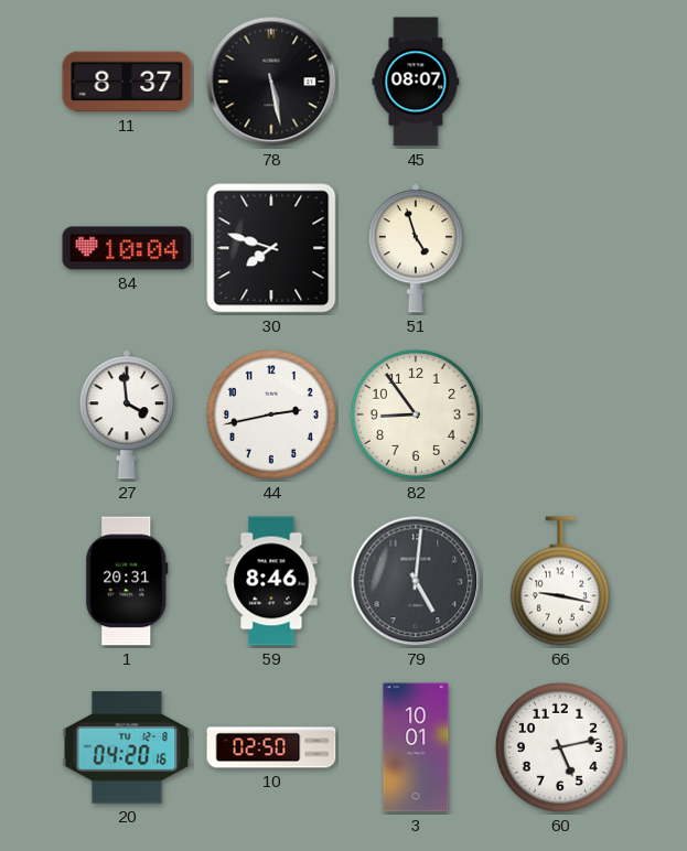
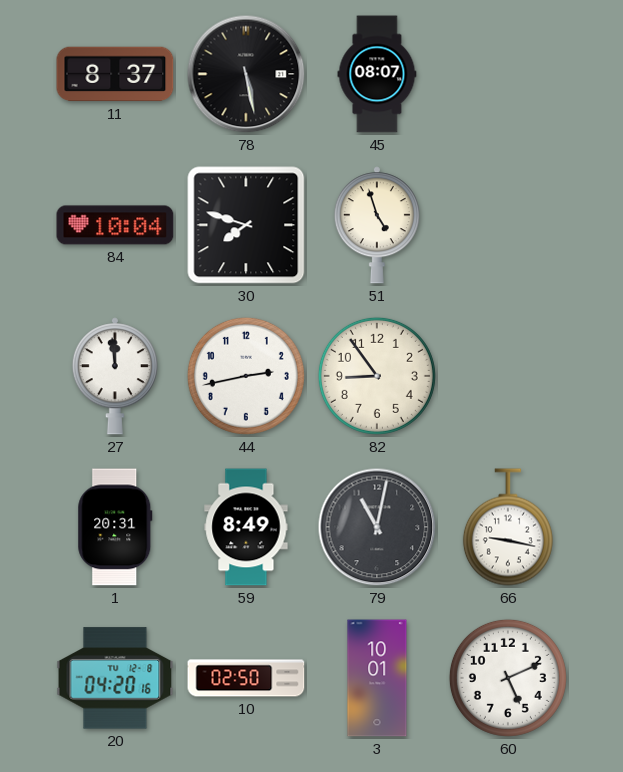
27: 3:59 -> 11:59 (115, 376)
59: 8:46 -> 8:49 (246, 527)
79: 5:01 -> 11:02 (377, 527)
60: 5:13 -> 5:11 (508, 678)
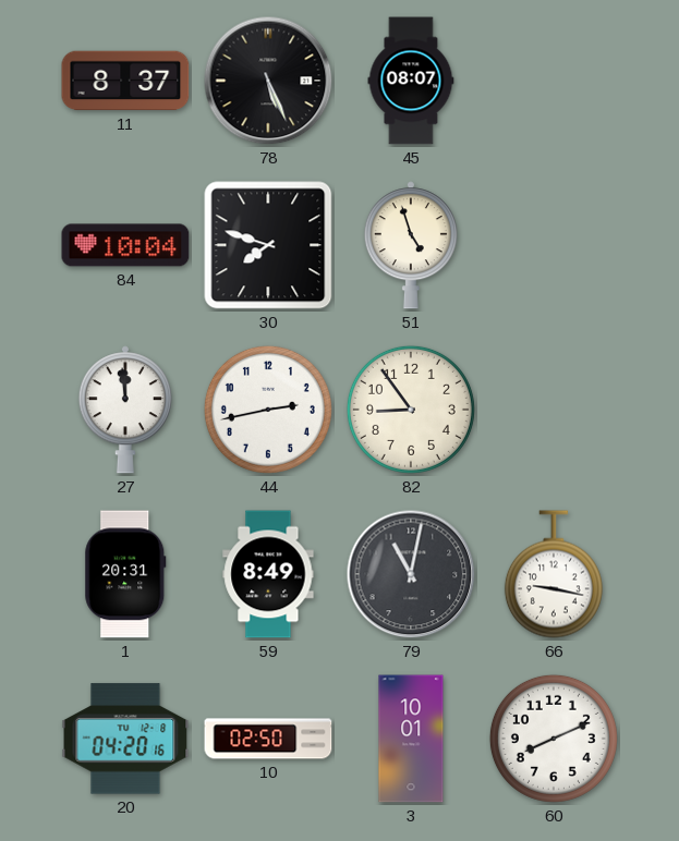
78: 5:28 -> 5:26 (268, 81)
60: 5:11 -> 8:11 (554, 739)
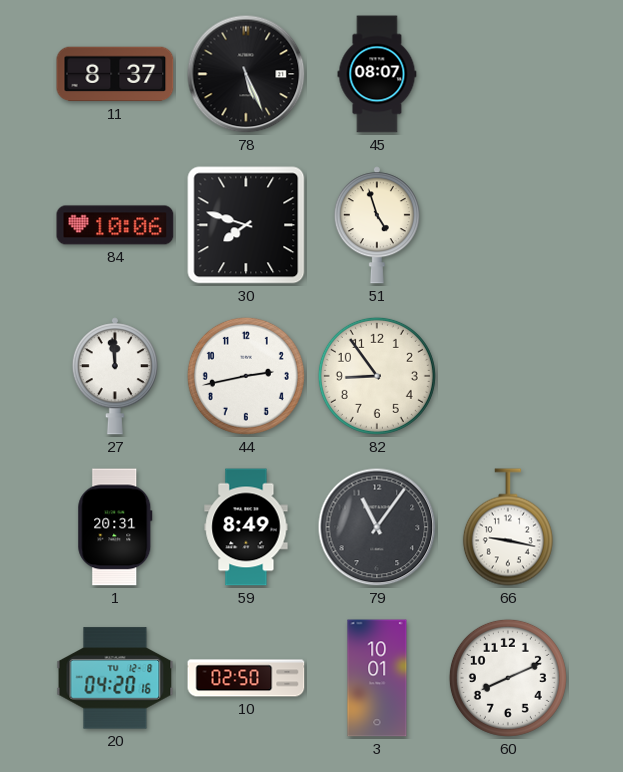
84: 10:04 -> 10:06 (115, 225)
79: 11:02 -> 11:06 (377, 527)
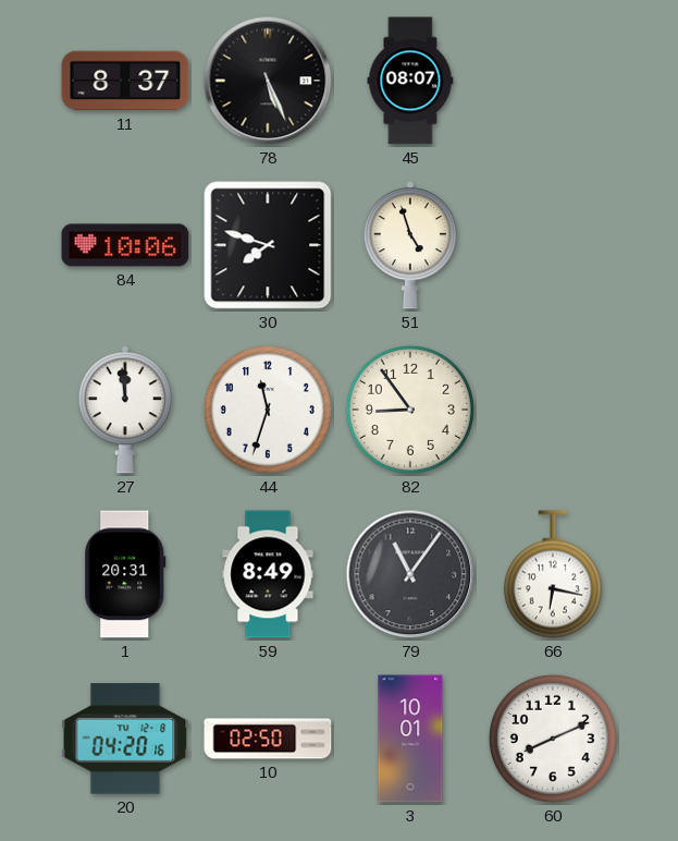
44: 2:43 -> 11:33 (268, 410)
66: 9:17 -> 6:17 (553, 574)
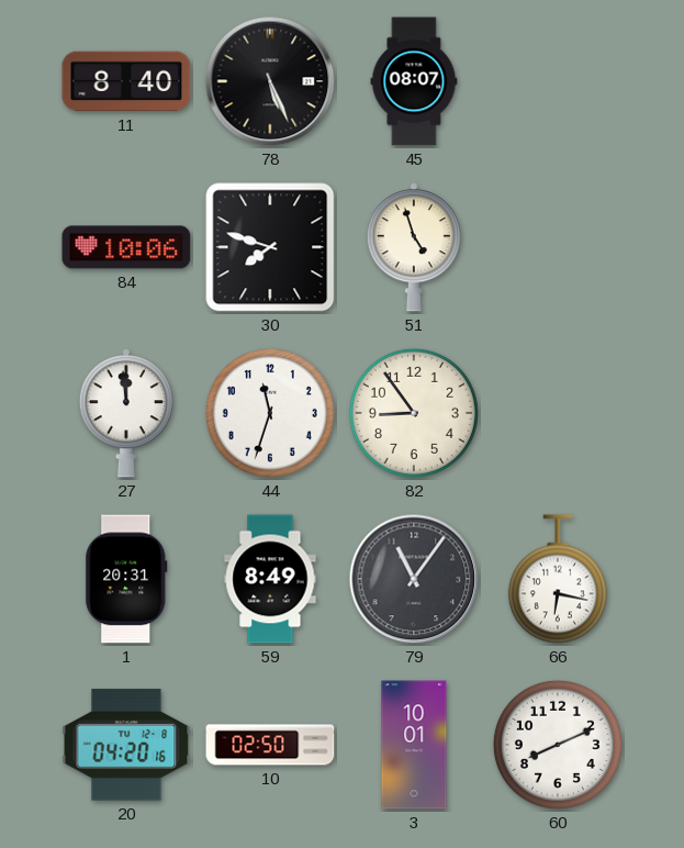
11: 8:37 -> 8:40 (126, 81)
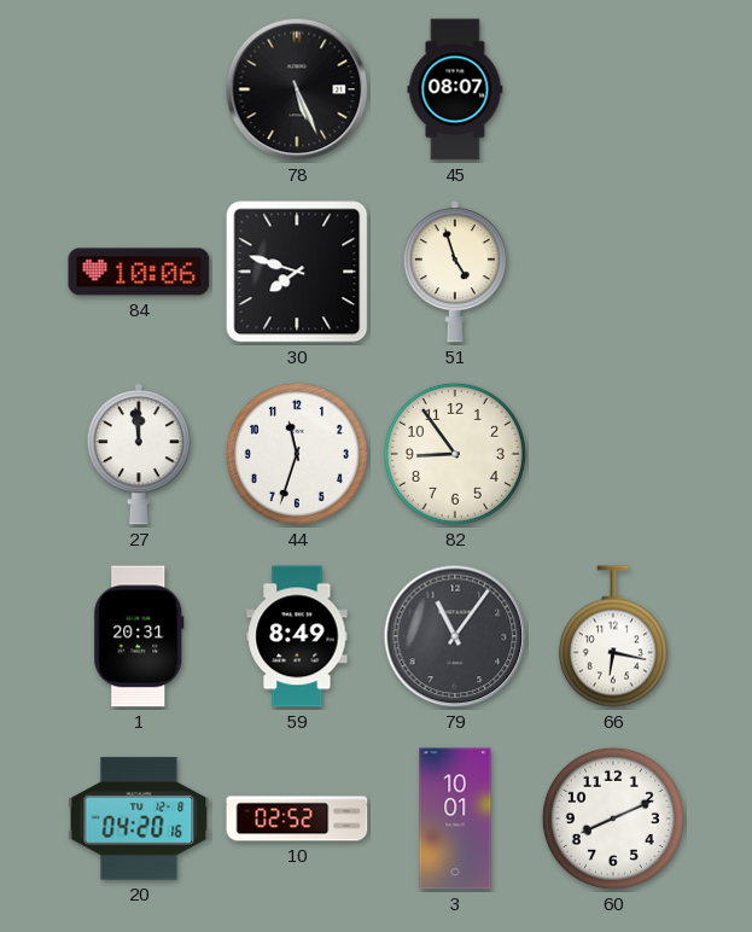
11: 8:40 -> none (126, 81)
10: 02:50 -> 02:52 (297, 819)
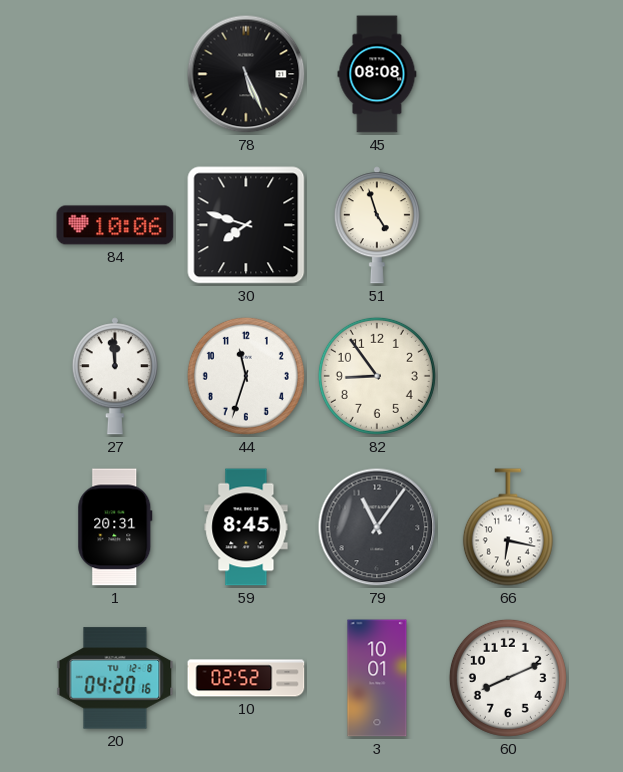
45: 08:07 -> 08:08 (377, 74)
59: 8:49 -> 8:45 (246, 527)
